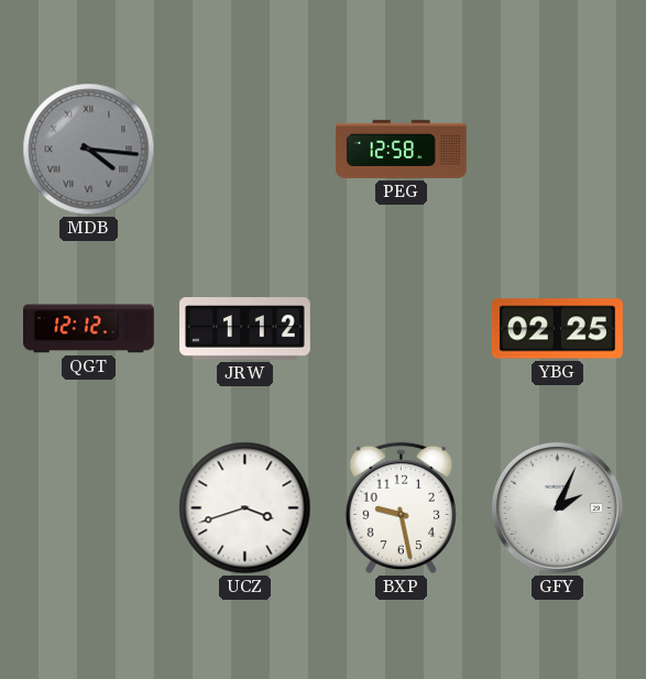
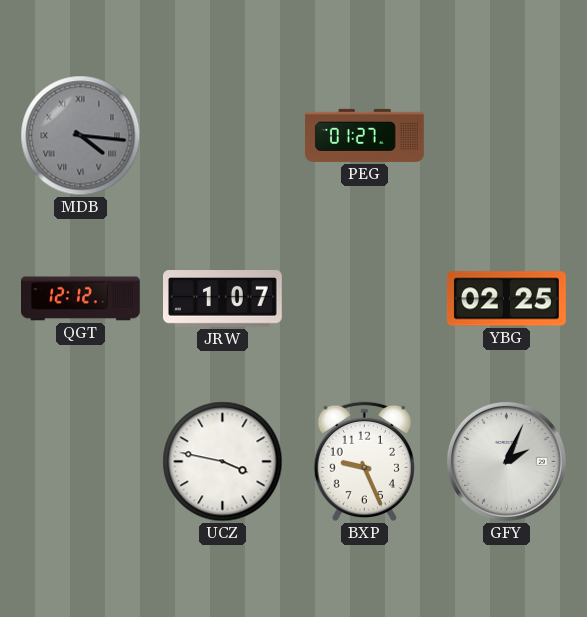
PEG: 12:58 -> 01:27 (365, 135)
JRW: 1:12 -> 1:07 (223, 299)
UCZ: 3:42 -> 3:47 (223, 462)
BXP: 9:28 -> 9:26 (364, 462)
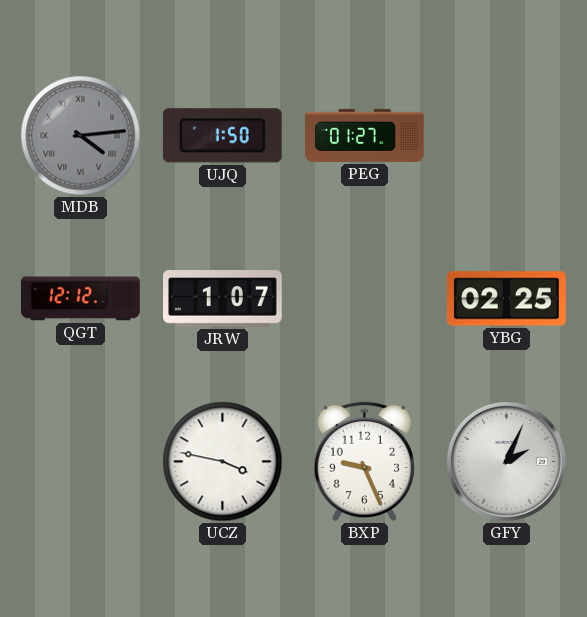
MDB: 4:16 -> 4:14 (81, 136)
UJQ: none -> 1:50 (222, 136)
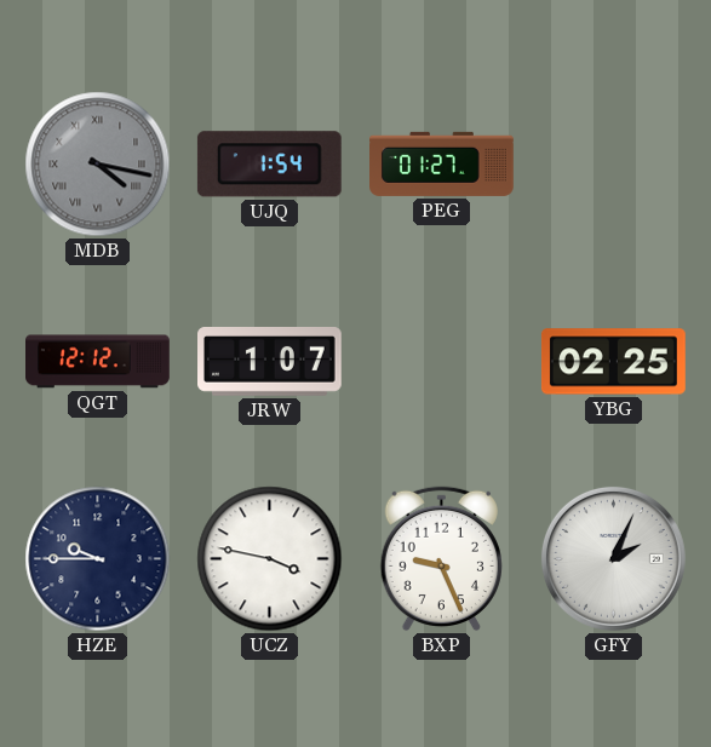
MDB: 4:14 -> 4:17 (98, 165)
UJQ: 1:50 -> 1:54 (269, 165)
HZE: none -> 9:45 (98, 559)
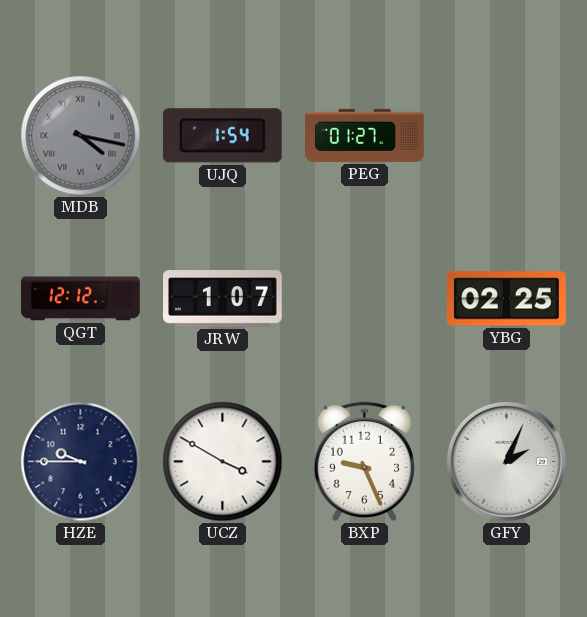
UCZ: 3:47 -> 3:50 (223, 462)
